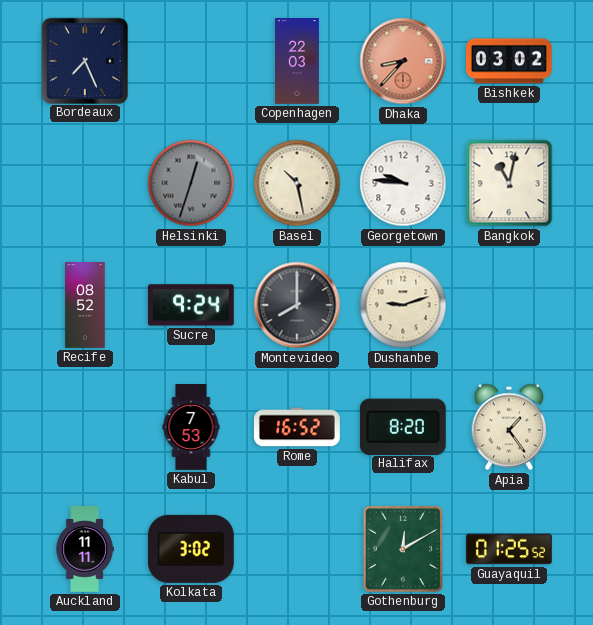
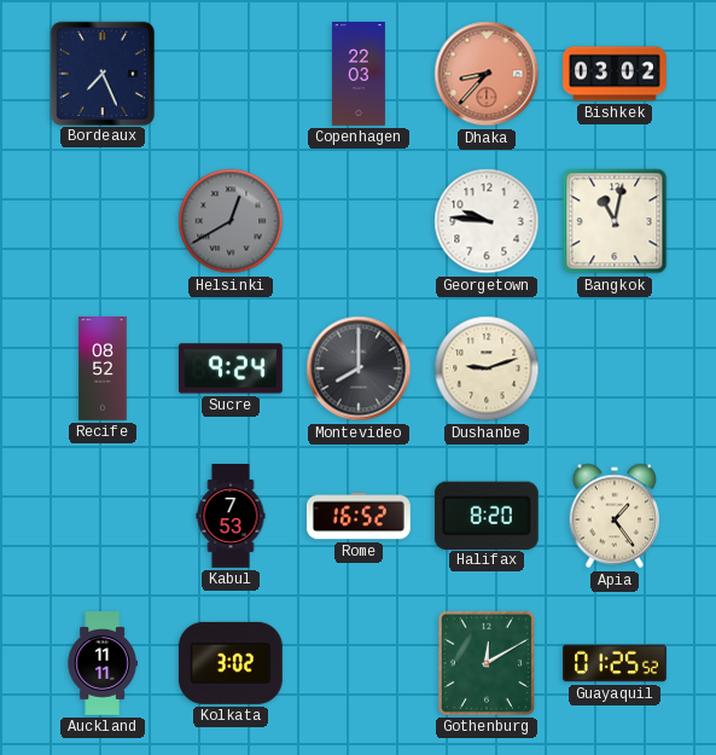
Helsinki: 12:33 -> 12:40 (231, 221)
Basel: 10:28 -> none (297, 183)
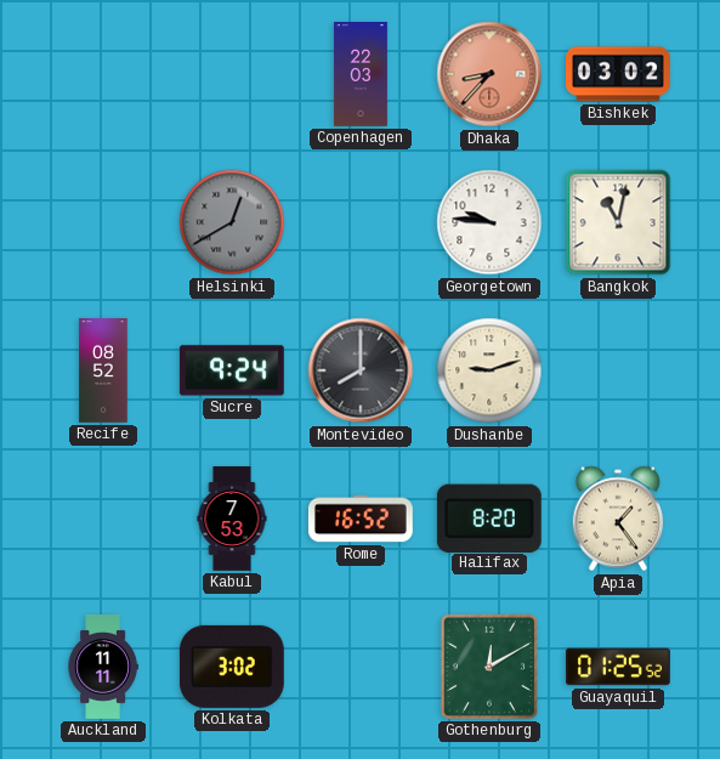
Bordeaux: 7:26 -> none (101, 72)
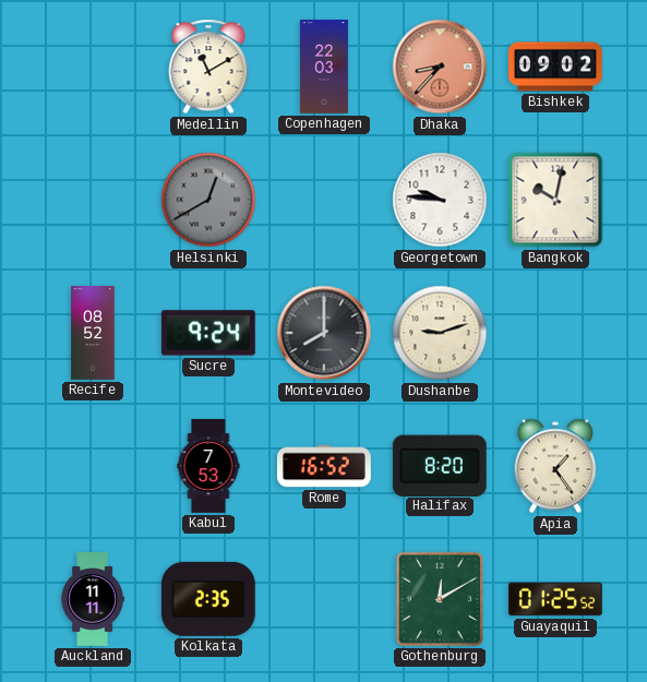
Medellin: none -> 11:10 (208, 67)
Bishkek: 03:02 -> 09:02 (556, 67)
Bangkok: 11:02 -> 10:02 (555, 200)
Kolkata: 3:02 -> 2:35 (208, 599)
